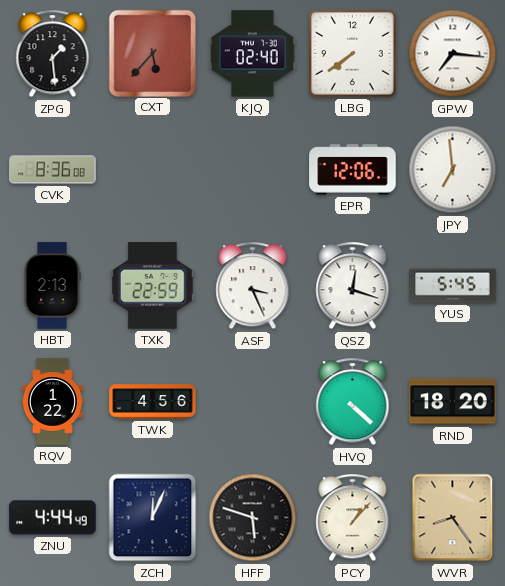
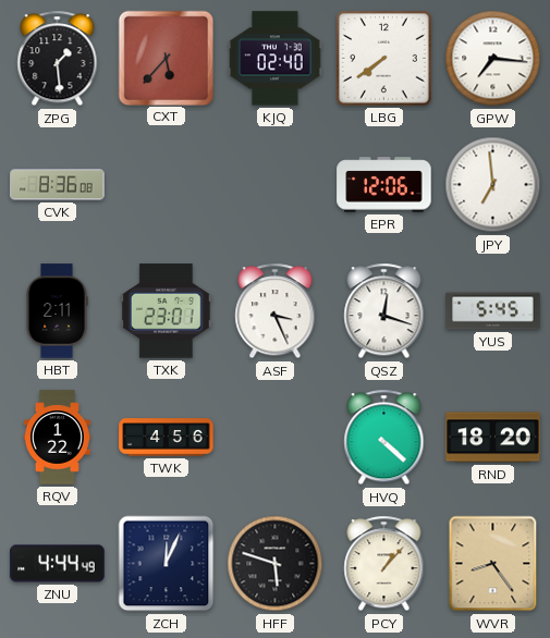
HBT: 2:13 -> 2:11 (57, 311)
TXK: 22:59 -> 23:01 (167, 311)
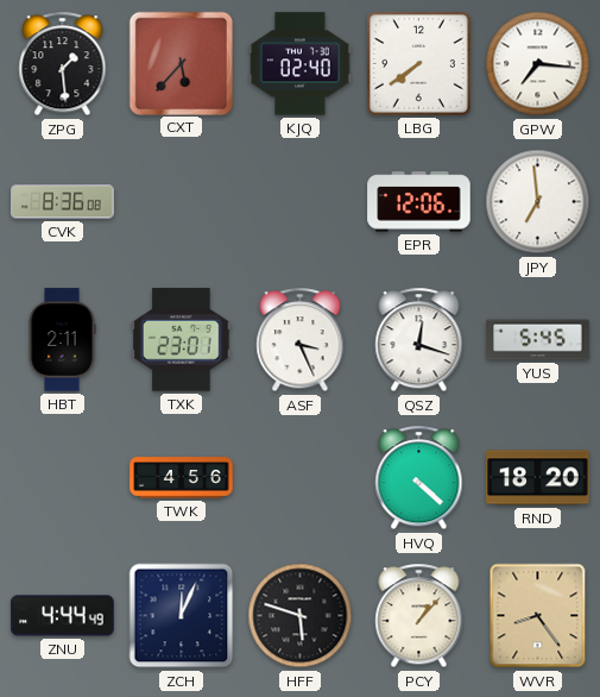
RQV: 1:22 -> none (57, 438)
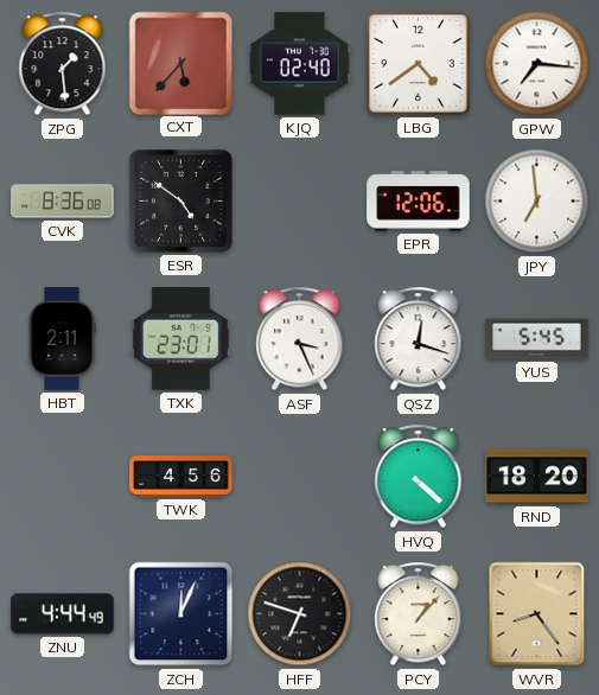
LBG: 7:39 -> 4:39 (419, 64)
ESR: none -> 4:51 (180, 200)
HFF: 5:48 -> 6:48 (300, 614)
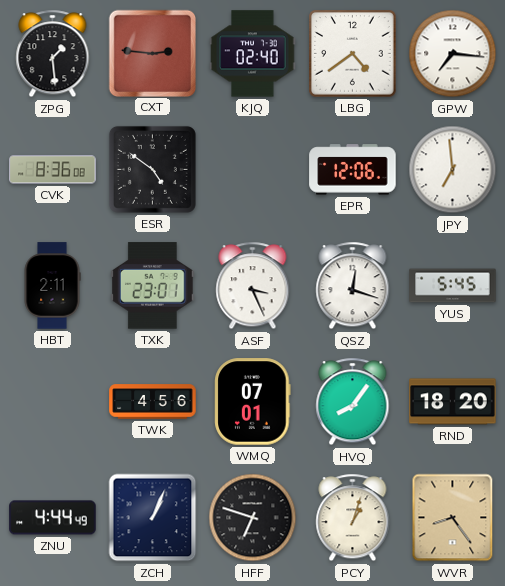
CXT: 5:37 -> 2:46 (152, 53)
WMQ: none -> 07:01 (253, 402)
HVQ: 4:22 -> 8:06 (353, 402)
ZCH: 12:04 -> 1:04 (153, 518)
PCY: 1:07 -> 1:03 (353, 518)
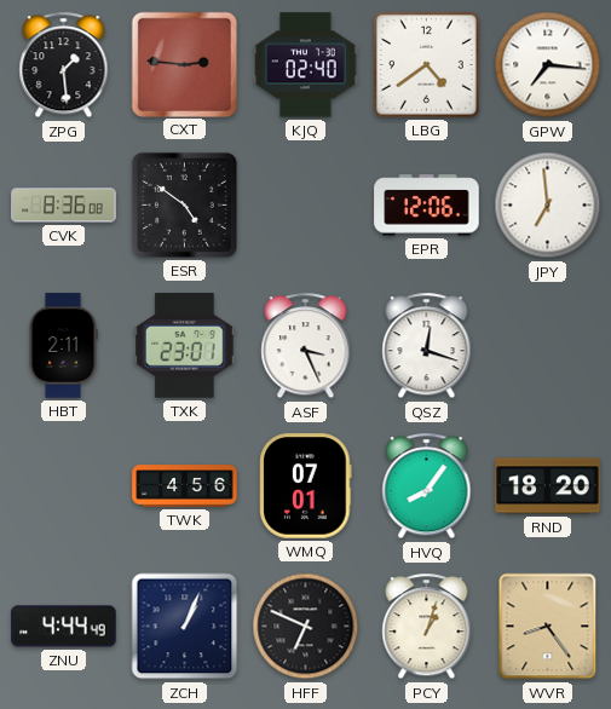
YUS: 5:45 -> none (453, 286)
HFF: 6:48 -> 6:49 (306, 627)
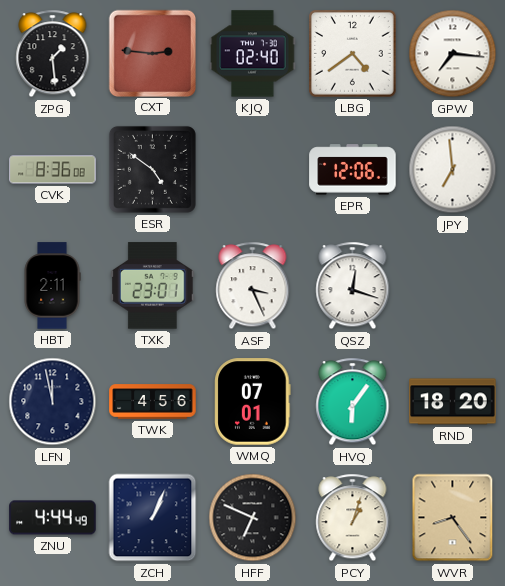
LFN: none -> 11:58 (53, 402)
HVQ: 8:06 -> 6:06 (353, 402)
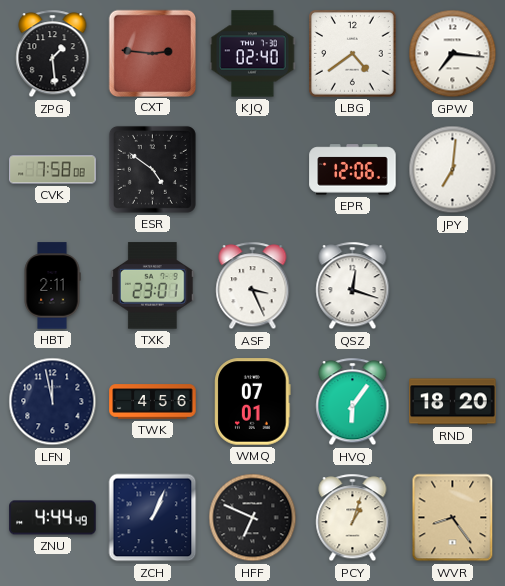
CVK: 8:36 -> 7:58 (53, 170)
JPY: 6:59 -> 7:01 (453, 170)
